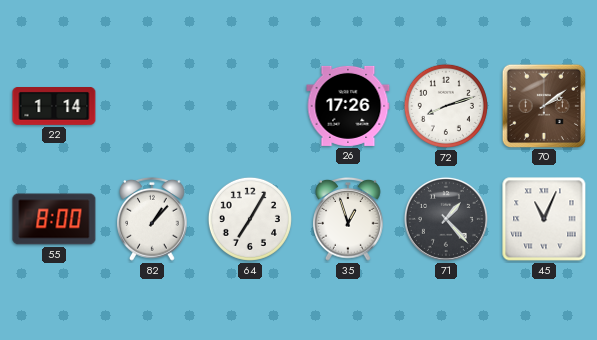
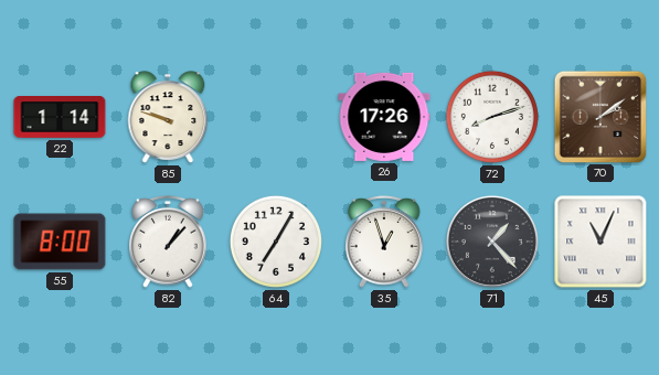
85: none -> 9:48 (168, 117)
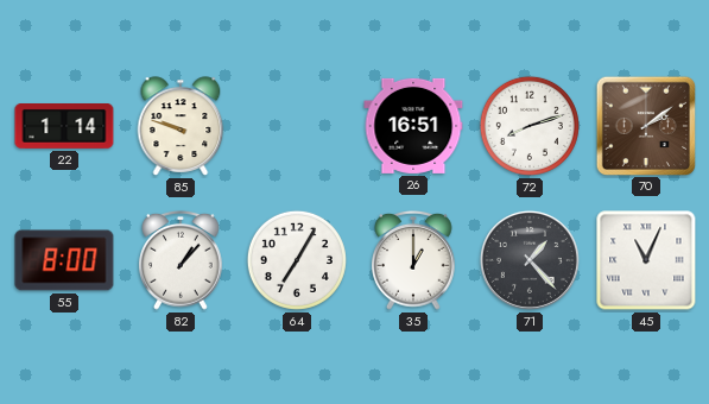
26: 17:26 -> 16:51 (413, 126)
35: 12:57 -> 1:00 (413, 260)
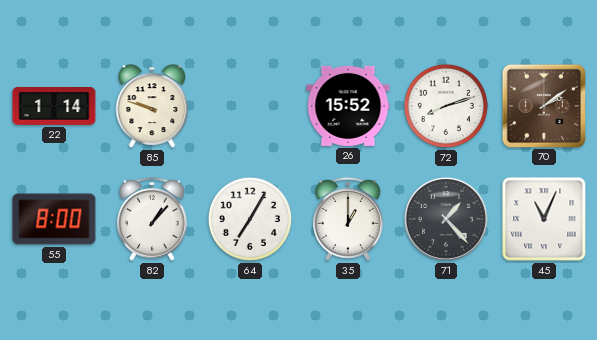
26: 16:51 -> 15:52 (348, 106)
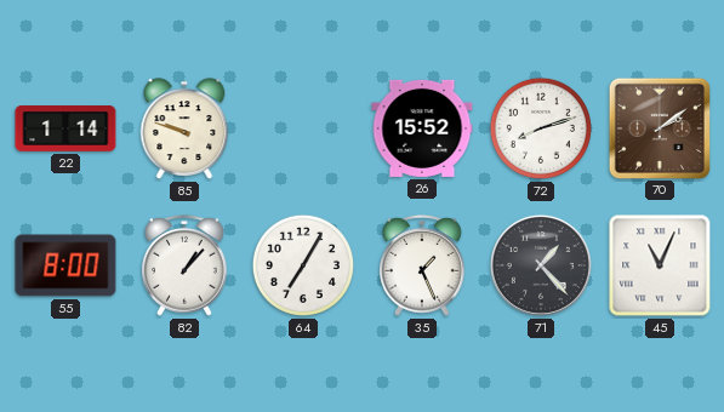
35: 1:00 -> 1:26 (422, 265)
